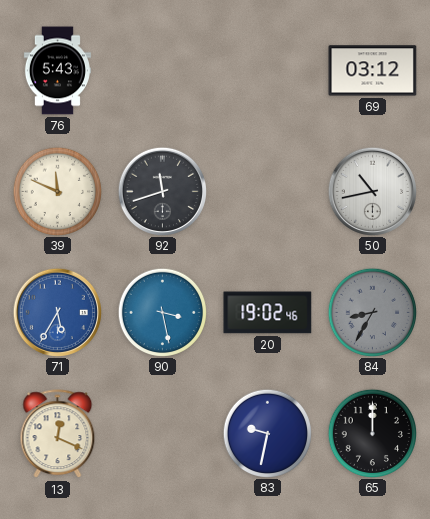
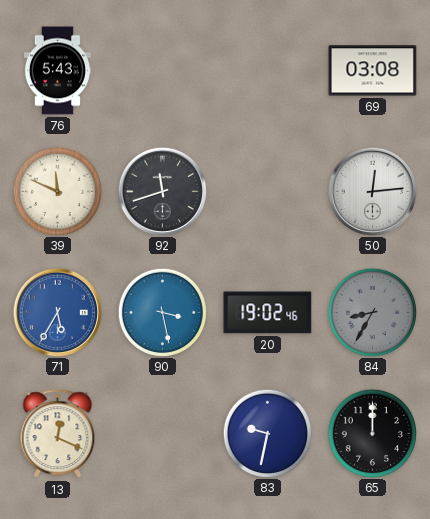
69: 03:12 -> 03:08 (373, 71)
50: 10:43 -> 12:14 (372, 191)
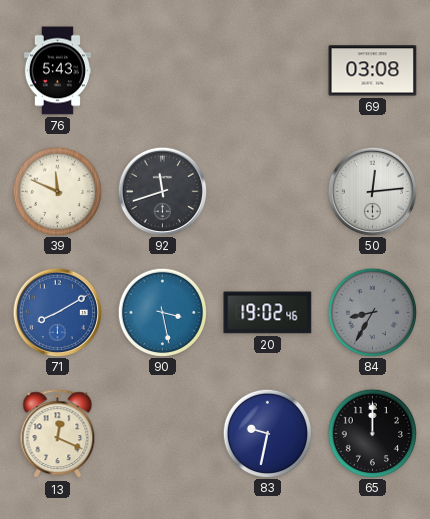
71: 5:35 -> 8:10 (57, 312)
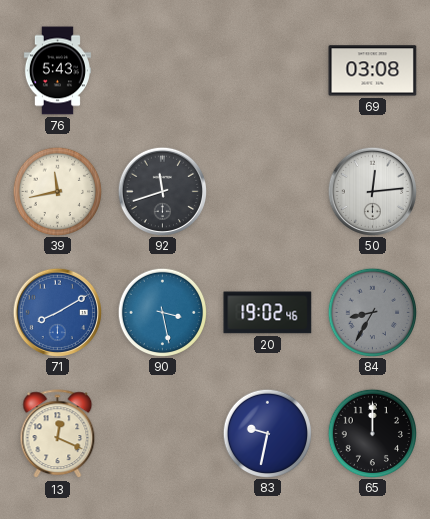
39: 11:49 -> 11:43 (57, 191)
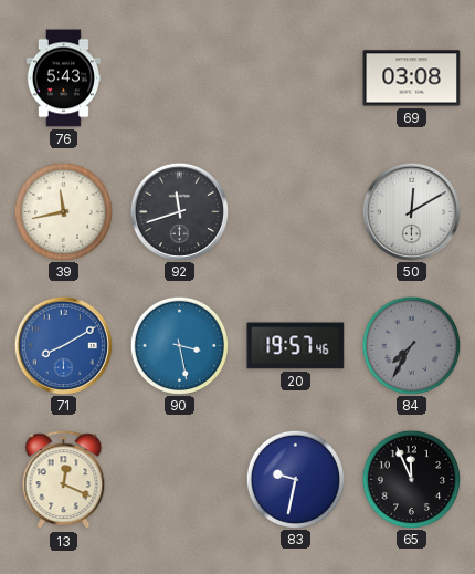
50: 12:14 -> 12:10 (411, 211)
20: 19:02 -> 19:57 (296, 346)
84: 8:35 -> 7:35 (411, 345)
65: 12:00 -> 11:56 (411, 479)
